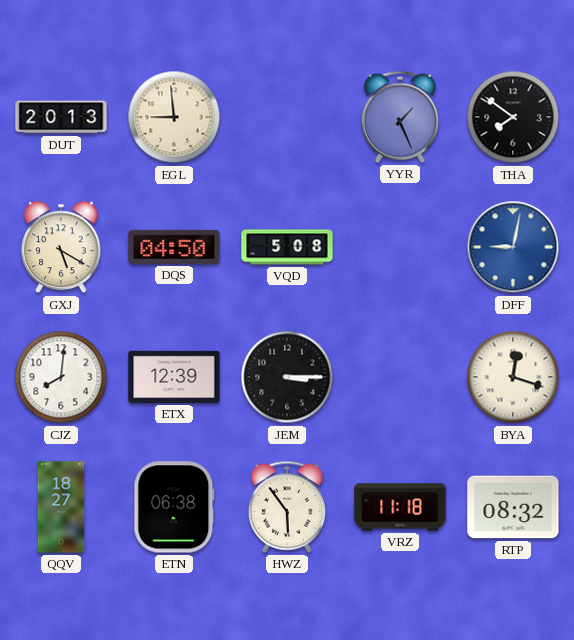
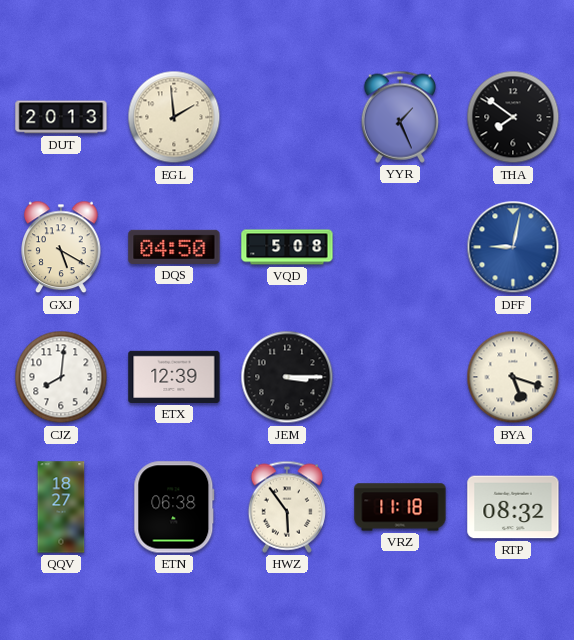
EGL: 8:59 -> 1:59 (174, 117)
BYA: 12:18 -> 5:18 (513, 377)
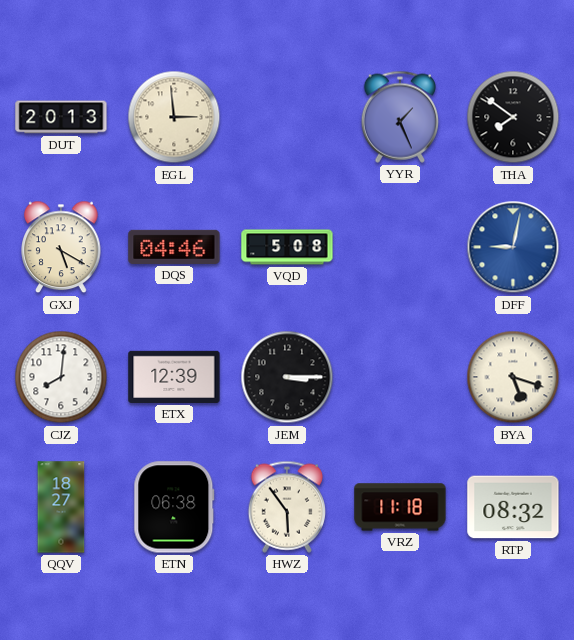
EGL: 1:59 -> 2:59 (174, 117)
DQS: 04:50 -> 04:46 (174, 247)
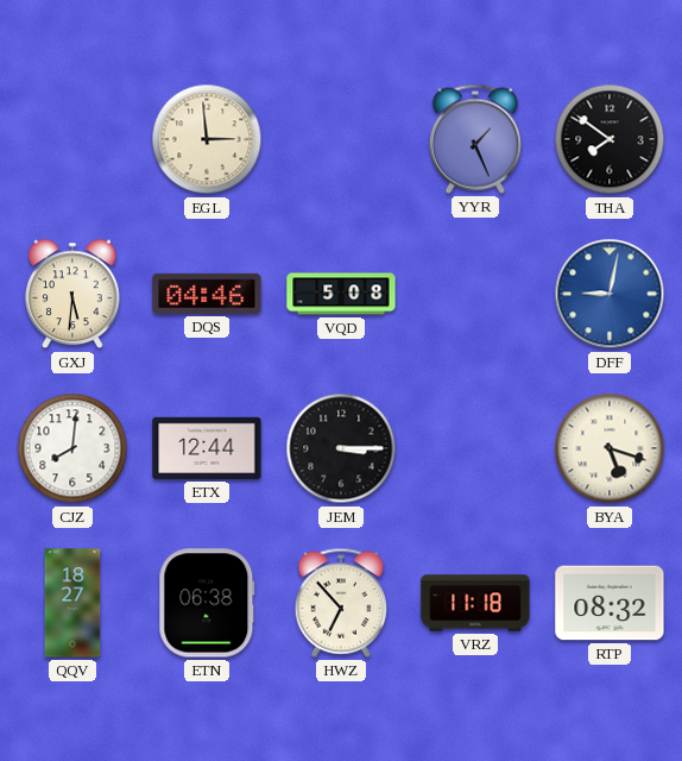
DUT: 20:13 -> none (61, 117)
GXJ: 5:20 -> 5:31 (72, 294)
ETX: 12:39 -> 12:44 (207, 448)
HWZ: 5:54 -> 6:53 (340, 603)
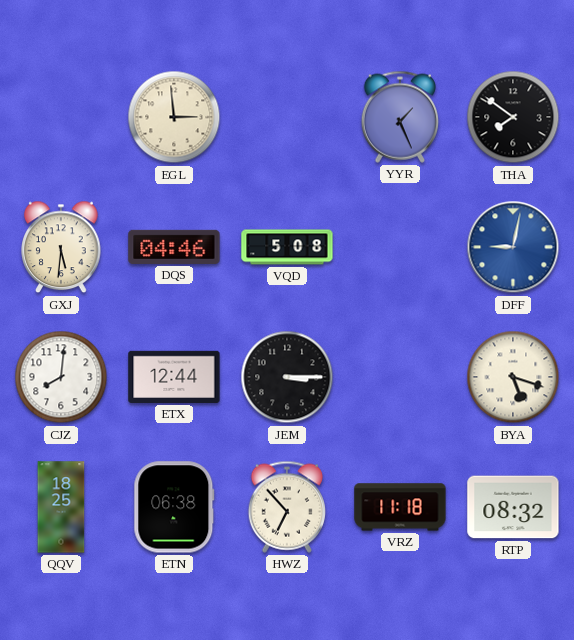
QQV: 18:27 -> 18:25 (61, 507)
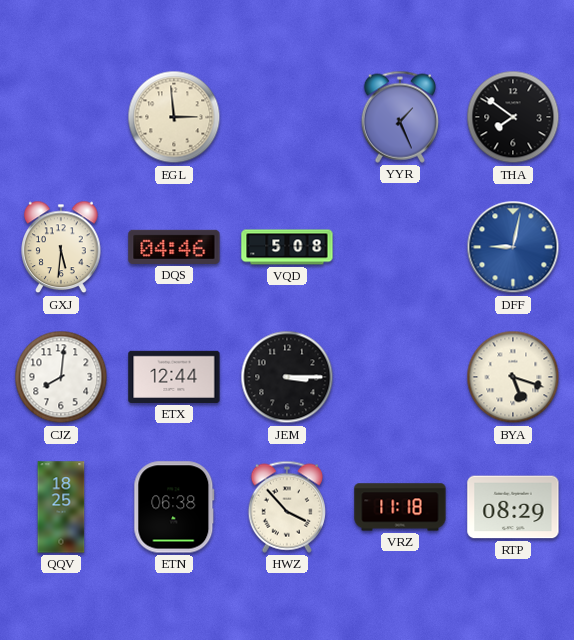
HWZ: 6:53 -> 3:53 (286, 507)
RTP: 08:32 -> 08:29 (513, 507)
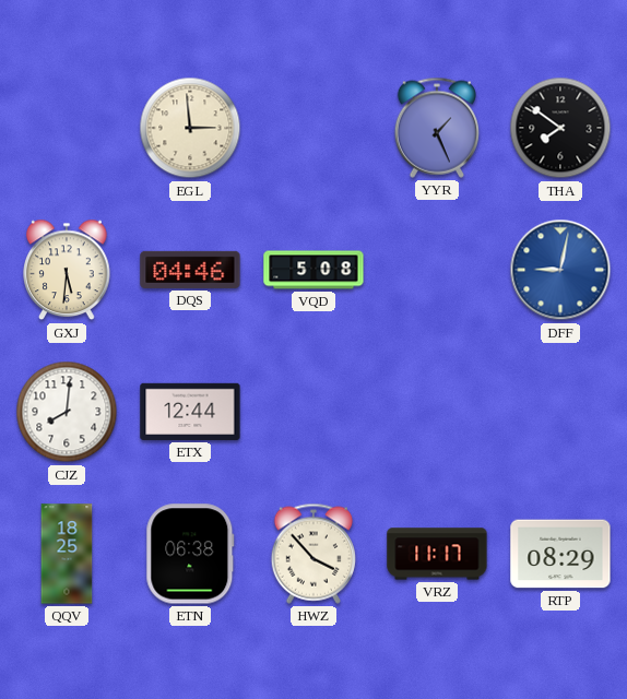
JEM: 3:15 -> none (287, 377)
BYA: 5:18 -> none (513, 377)
VRZ: 11:18 -> 11:17 (437, 554)
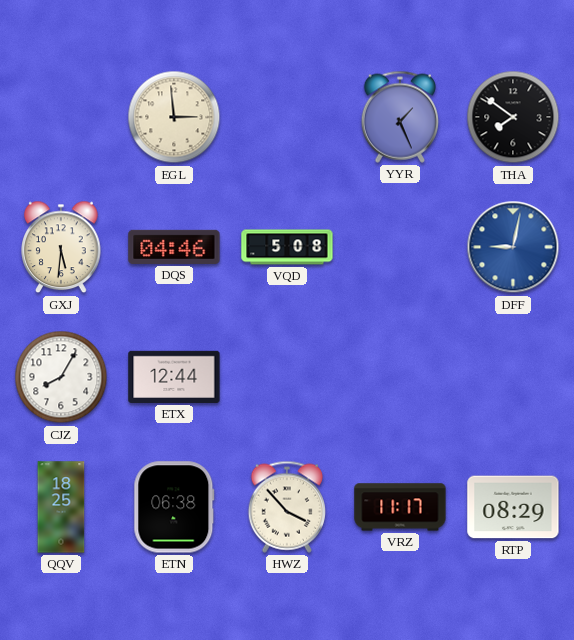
CJZ: 8:01 -> 8:05 (61, 377)
